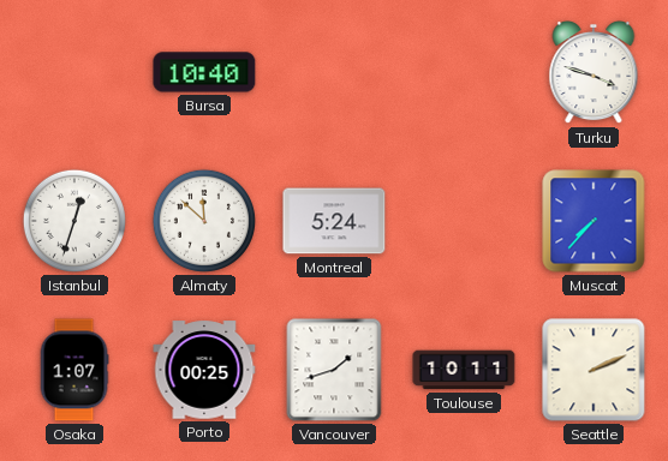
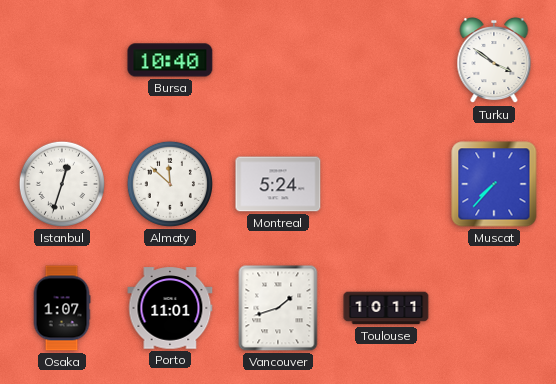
Turku: 3:48 -> 3:51 (494, 61)
Porto: 00:25 -> 11:01 (170, 308)
Seattle: 2:11 -> none (594, 370)
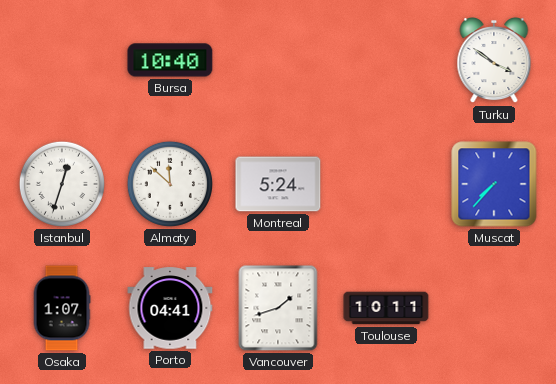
Porto: 11:01 -> 04:41 (170, 308)
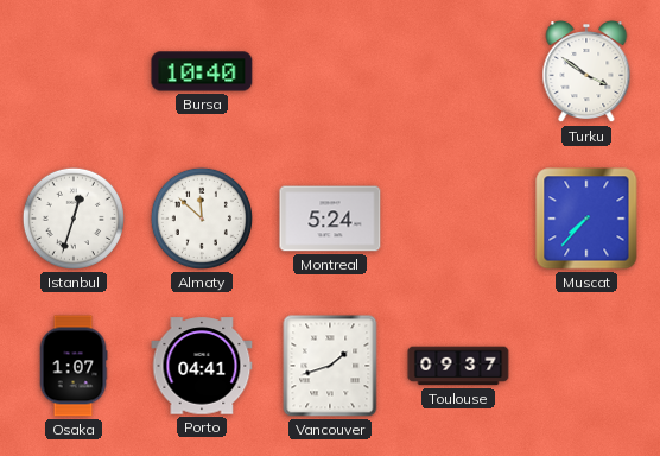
Toulouse: 10:11 -> 09:37 (458, 366)
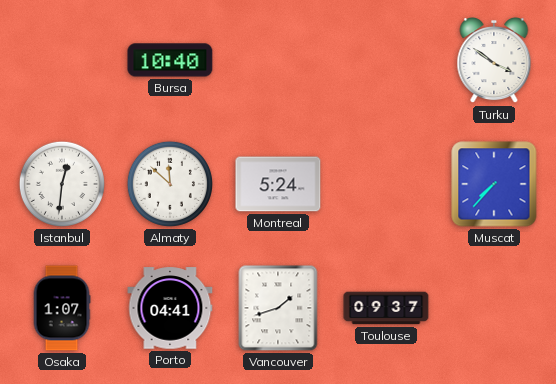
Istanbul: 12:33 -> 12:31 (62, 184)
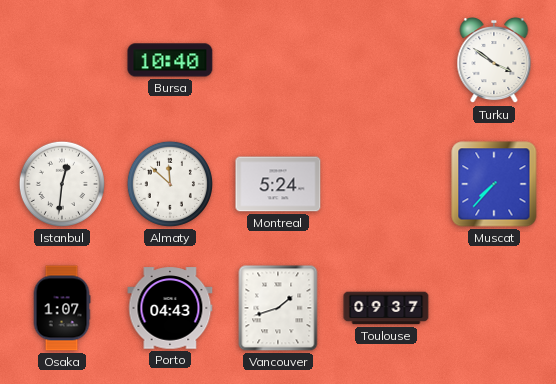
Porto: 04:41 -> 04:43 (170, 308)
